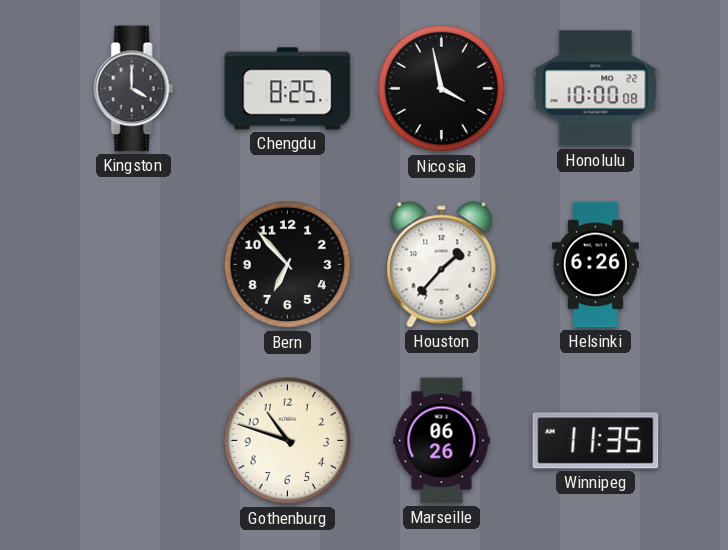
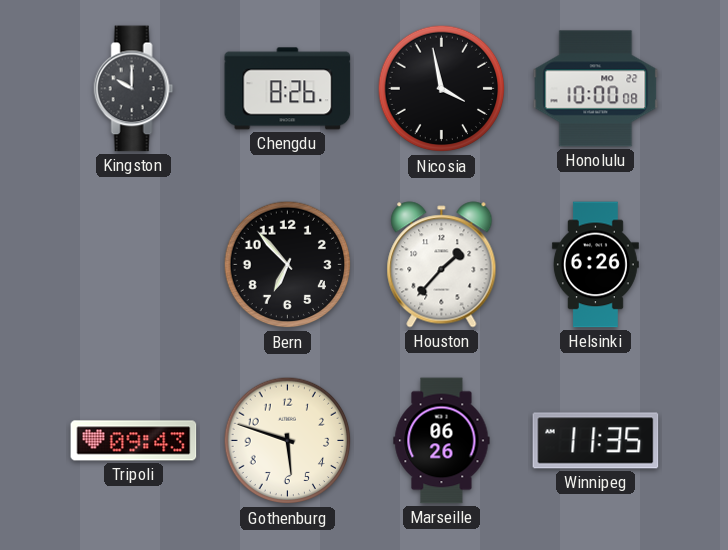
Kingston: 4:00 -> 10:00 (134, 89)
Chengdu: 8:25 -> 8:26 (288, 89)
Tripoli: none -> 09:43 (134, 441)
Gothenburg: 10:48 -> 5:48 (288, 441)
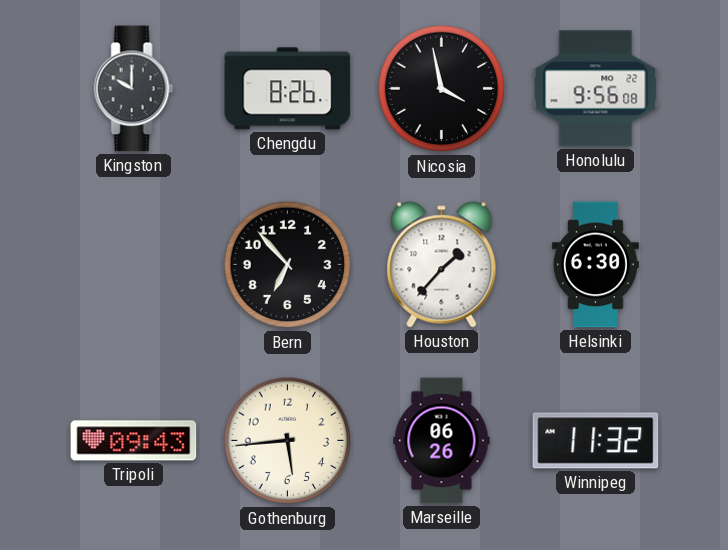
Honolulu: 10:00 -> 9:56 (596, 89)
Helsinki: 6:26 -> 6:30 (595, 265)
Gothenburg: 5:48 -> 5:44 (288, 441)
Winnipeg: 11:35 -> 11:32 (596, 441)
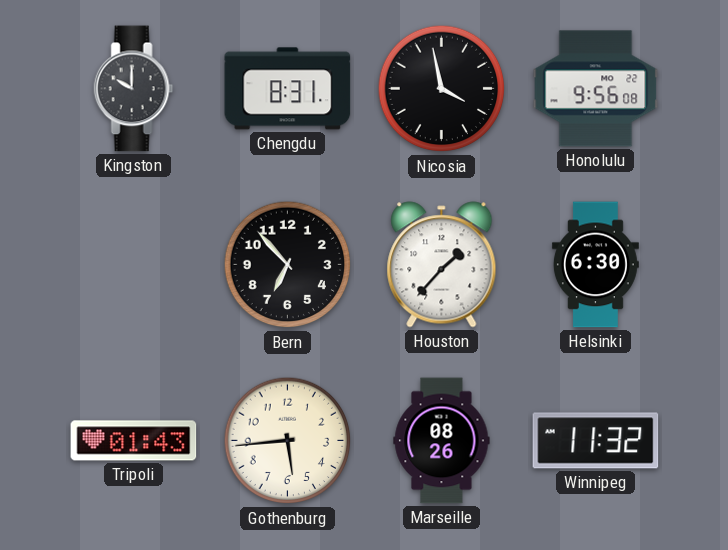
Chengdu: 8:26 -> 8:31 (288, 89)
Tripoli: 09:43 -> 01:43 (134, 441)
Marseille: 06:26 -> 08:26 (442, 441)
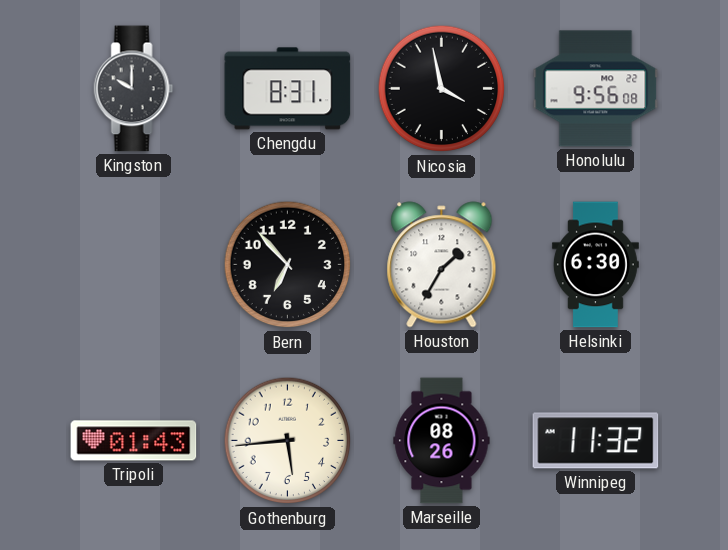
Houston: 1:37 -> 1:35 (442, 265)
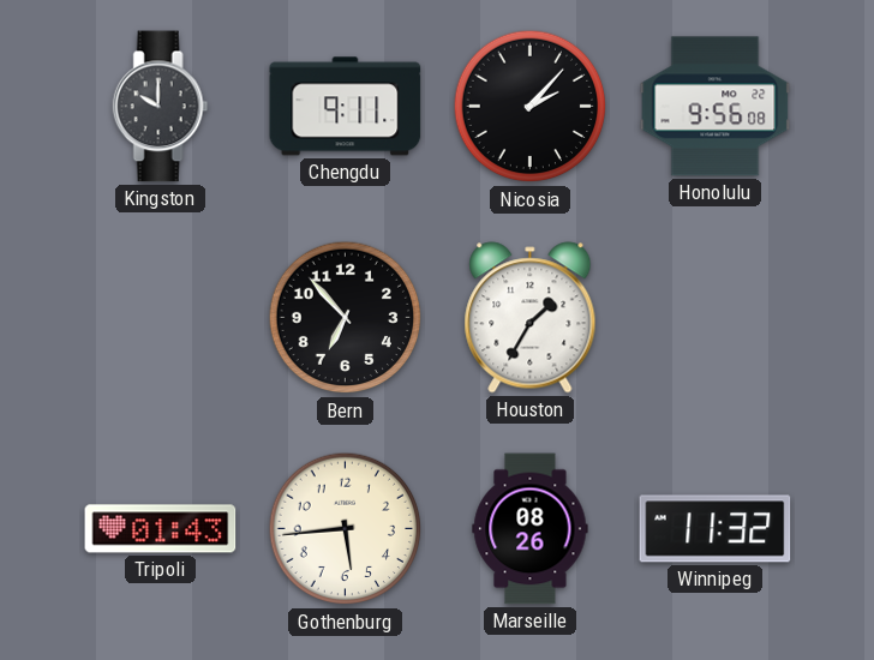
Chengdu: 8:31 -> 9:11 (346, 107)
Nicosia: 3:58 -> 2:07 (531, 107)
Helsinki: 6:30 -> none (595, 265)
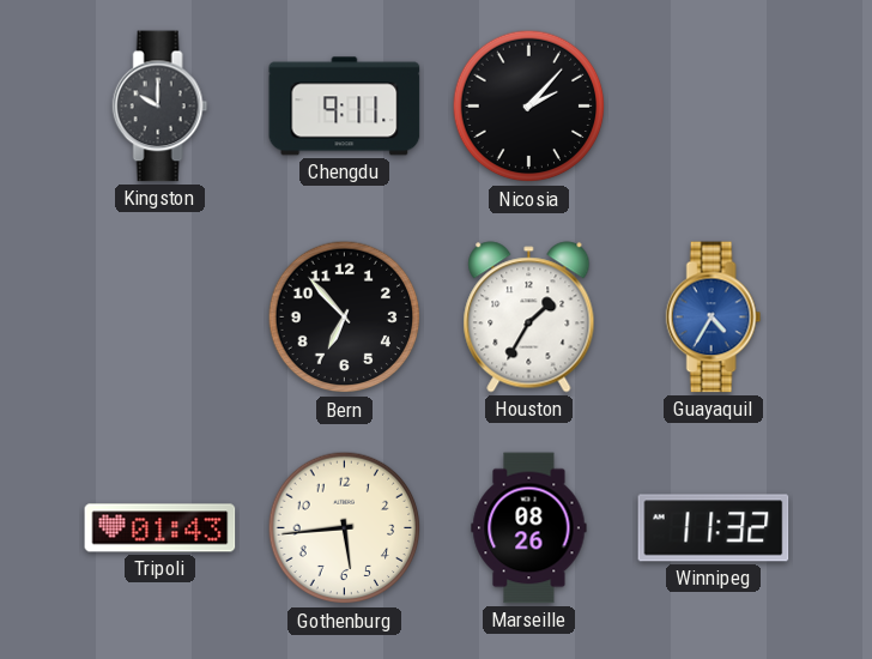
Honolulu: 9:56 -> none (716, 107)
Guayaquil: none -> 4:35 (714, 318)
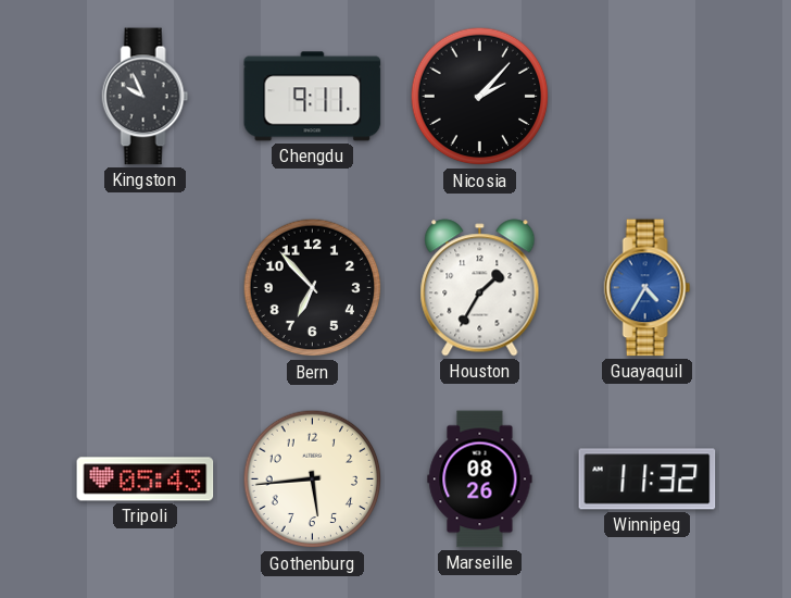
Kingston: 10:00 -> 9:56 (146, 97)
Tripoli: 01:43 -> 05:43 (146, 479)
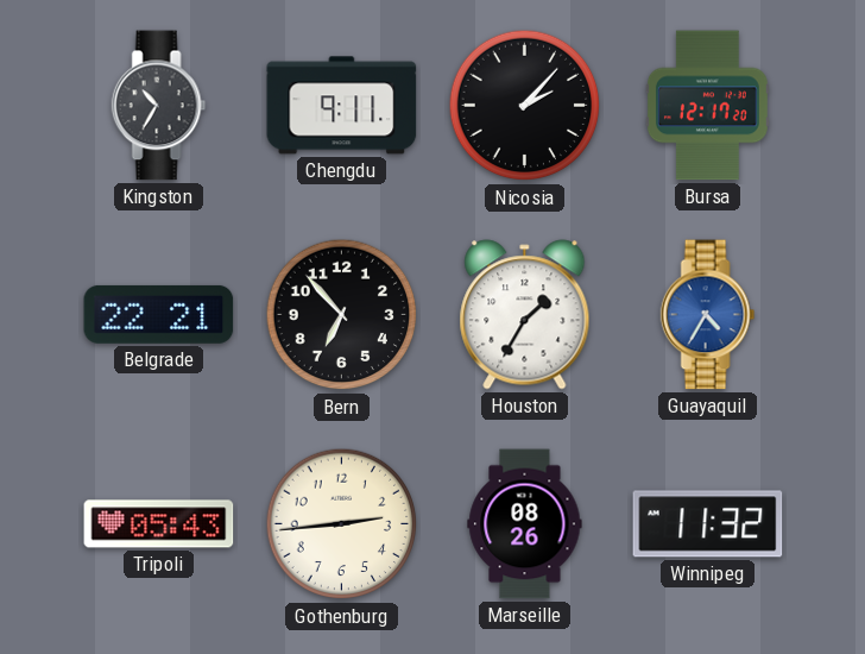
Kingston: 9:56 -> 10:35 (159, 106)
Bursa: none -> 12:17 (707, 106)
Belgrade: none -> 22:21 (159, 314)
Gothenburg: 5:44 -> 2:44 (342, 524)
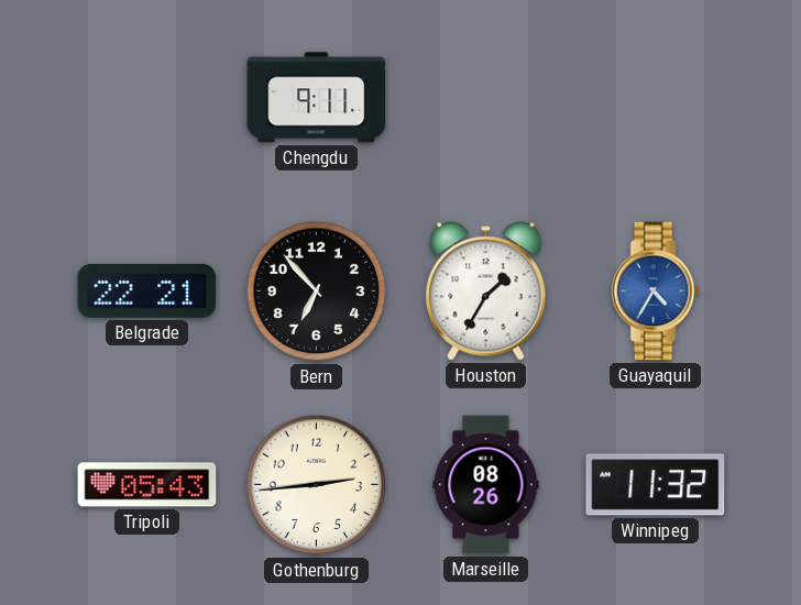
Kingston: 10:35 -> none (159, 106)
Nicosia: 2:07 -> none (525, 106)
Bursa: 12:17 -> none (707, 106)
